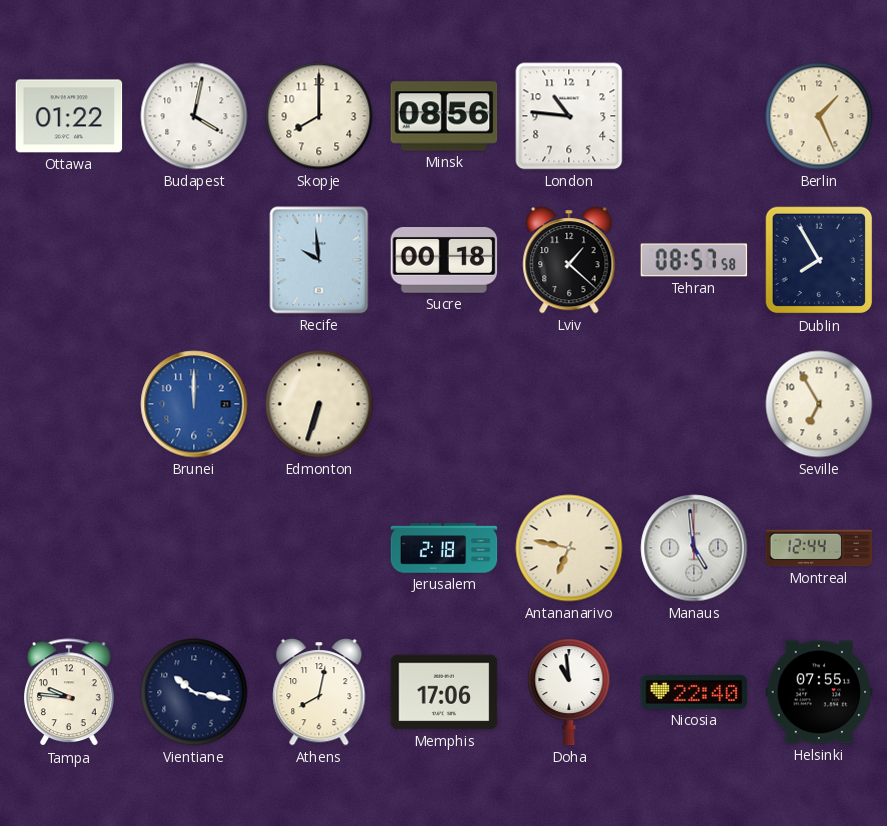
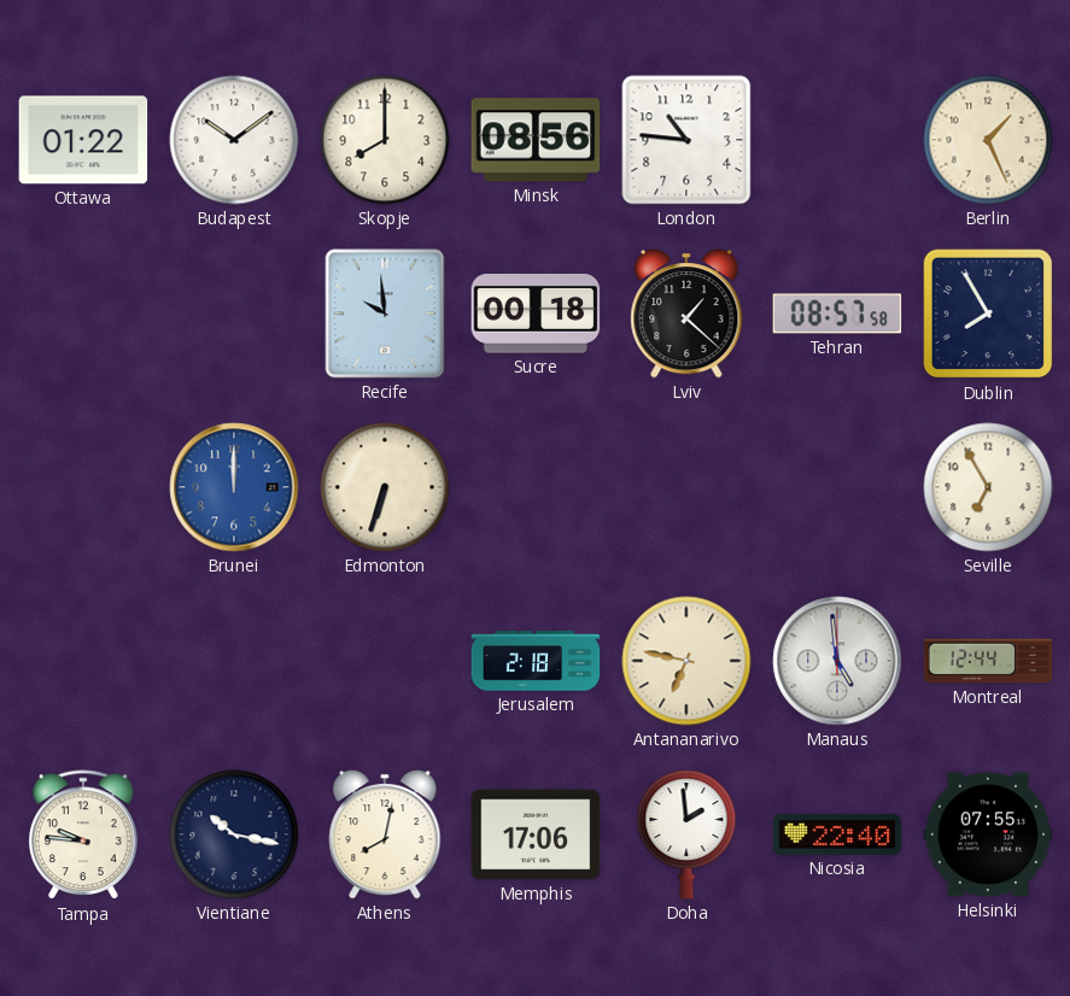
Budapest: 4:02 -> 10:09 (234, 140)
Doha: 10:59 -> 1:59 (686, 834)
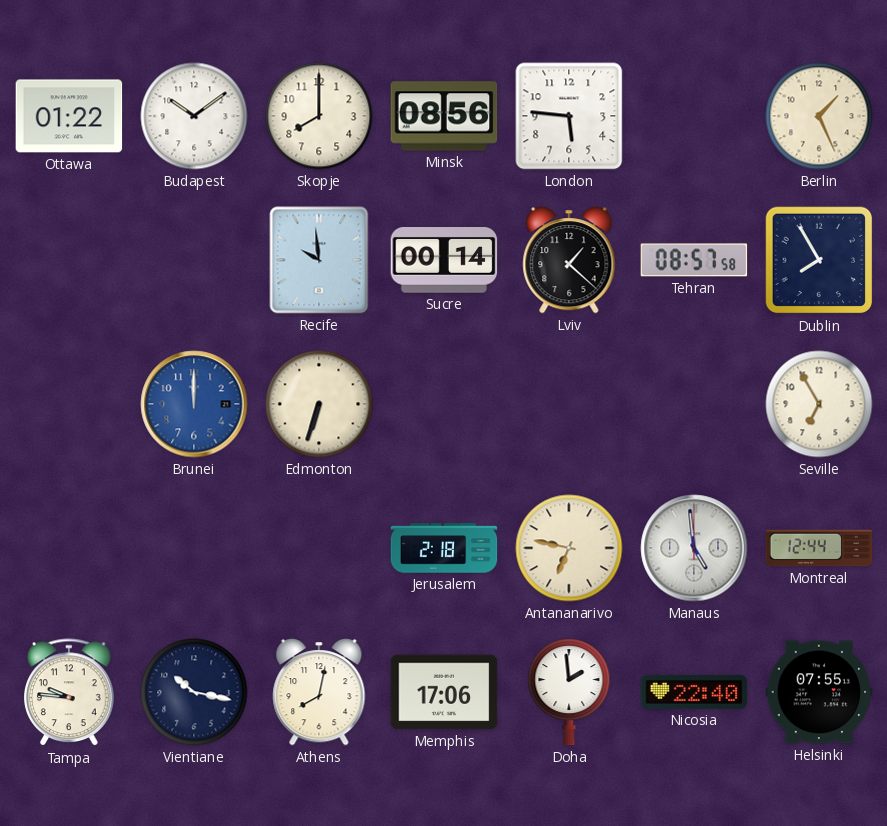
London: 10:46 -> 5:46 (569, 116)
Sucre: 00:18 -> 00:14 (444, 261)
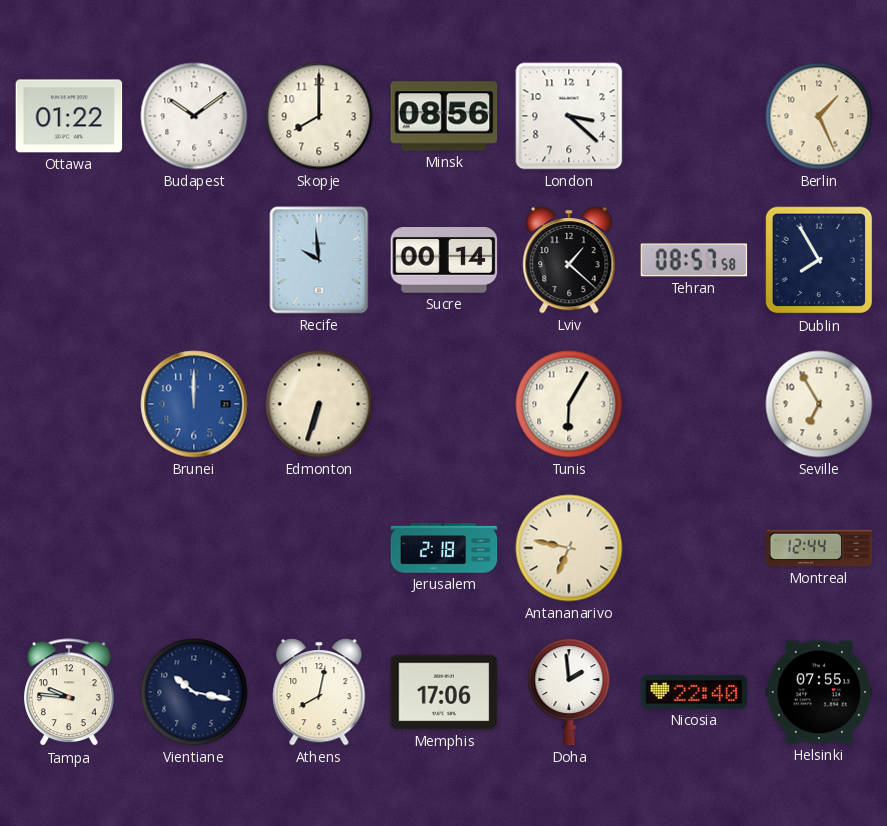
London: 5:46 -> 3:22 (569, 116)
Tunis: none -> 6:05 (569, 404)
Manaus: 4:59 -> none (694, 548)
